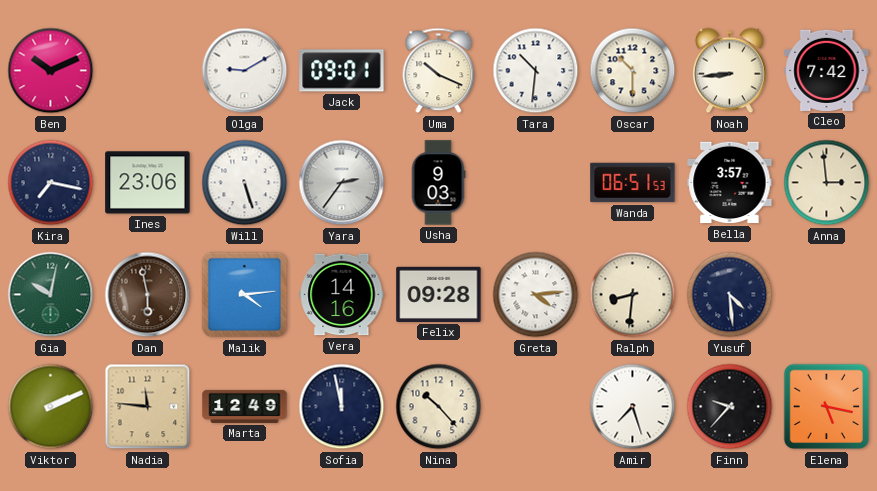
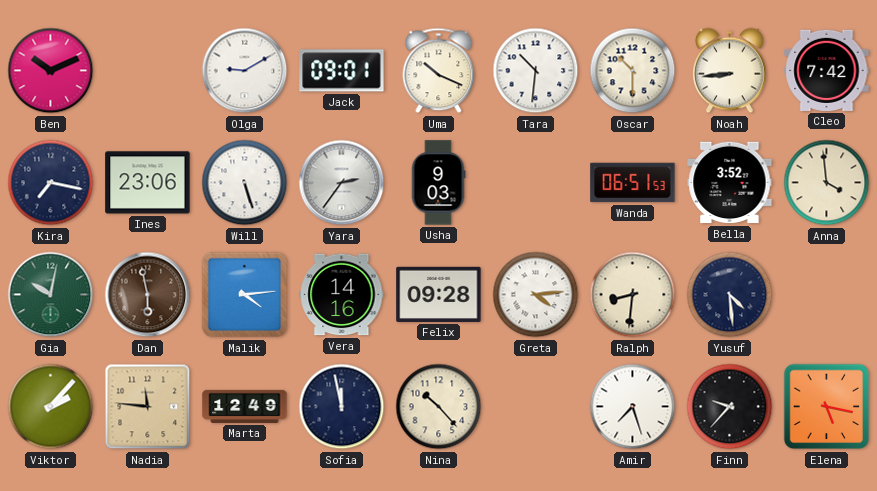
Bella: 3:57 -> 3:52 (730, 183)
Anna: 2:59 -> 3:59 (827, 183)
Viktor: 2:11 -> 2:07 (51, 407)
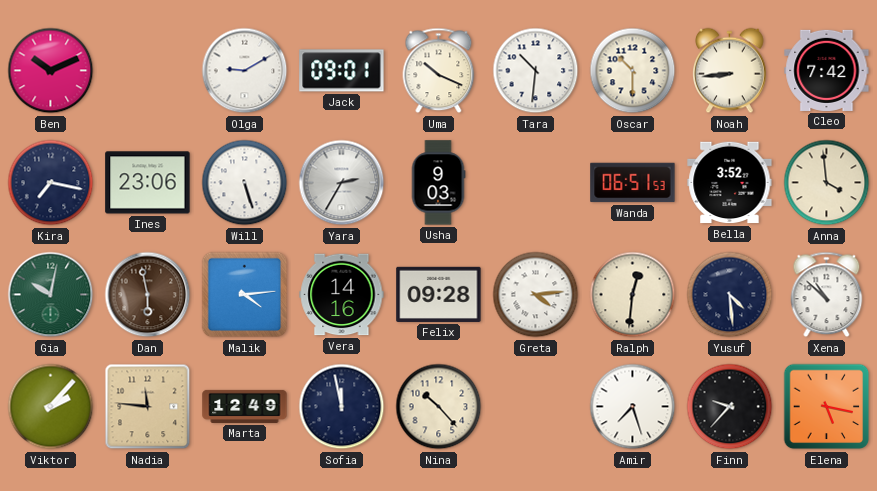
Yara: 2:36 -> 2:35 (342, 183)
Ralph: 8:31 -> 12:31 (633, 295)
Xena: none -> 10:52 (827, 295)
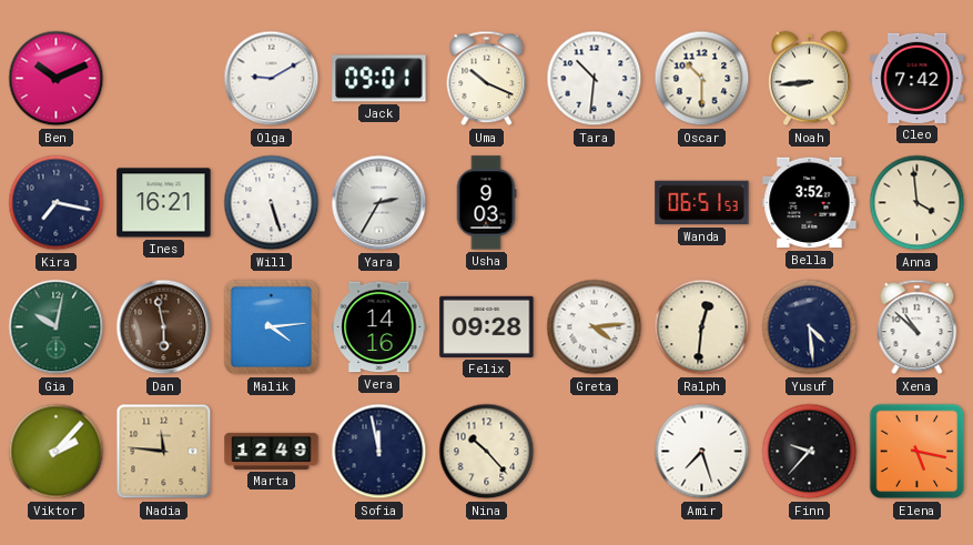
Ines: 23:06 -> 16:21 (164, 203)
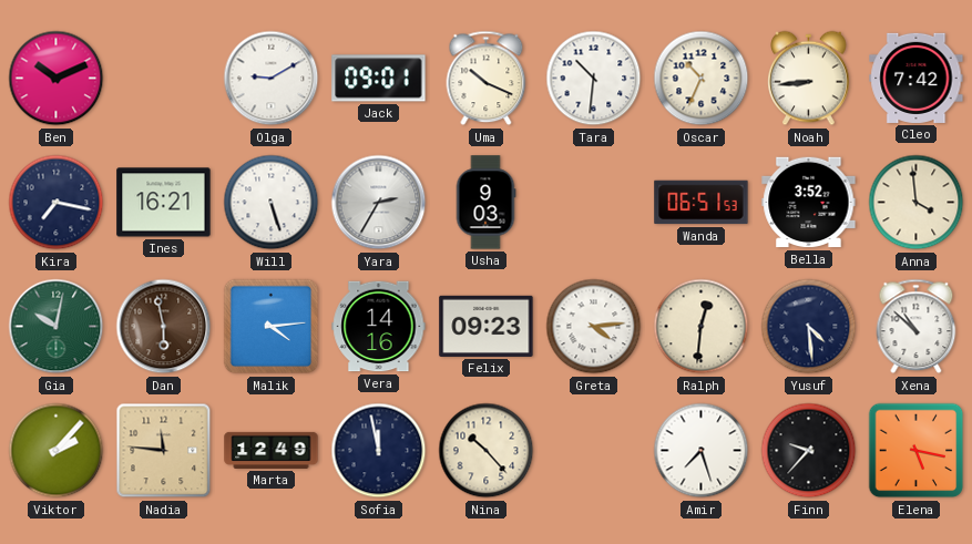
Oscar: 10:30 -> 10:34 (702, 79)
Felix: 09:28 -> 09:23 (487, 326)
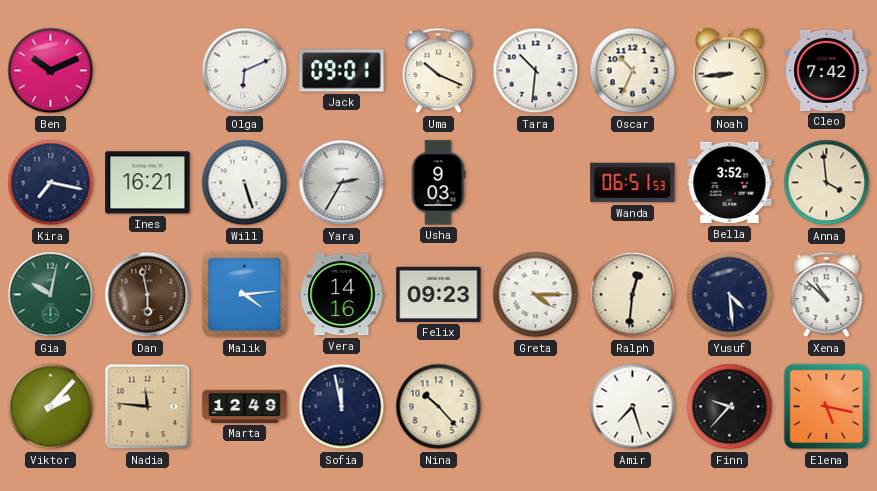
Olga: 9:10 -> 6:11 (245, 71)
Greta: 4:14 -> 4:15 (536, 295)
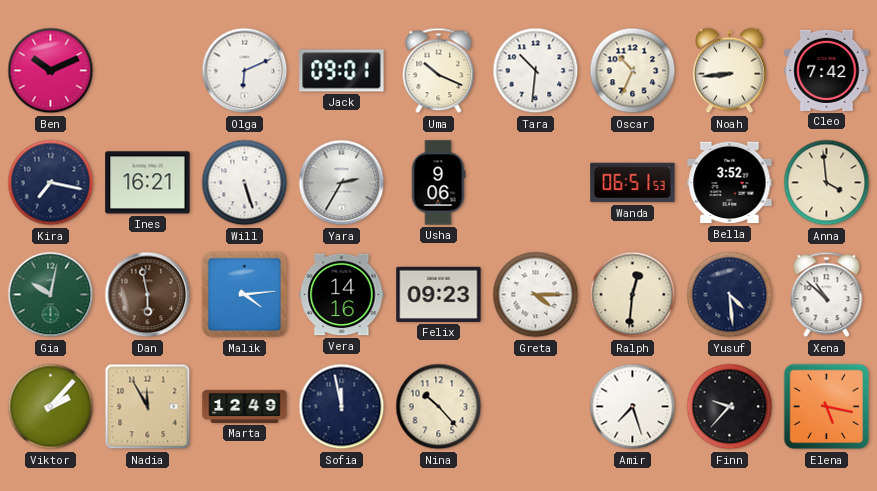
Usha: 9:03 -> 9:06 (438, 183)
Nadia: 11:46 -> 11:55 (148, 407)
